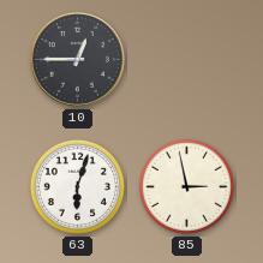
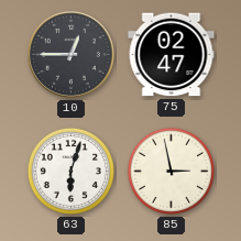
75: none -> 02:47 (172, 55)
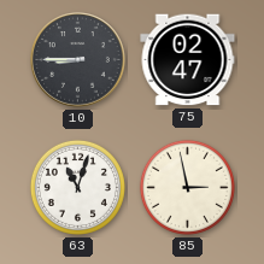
10: 12:45 -> 8:45 (78, 60)
63: 6:03 -> 11:03 (77, 187)
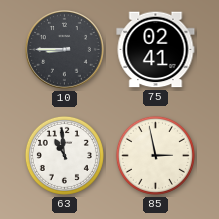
75: 02:47 -> 02:41 (156, 50)
63: 11:03 -> 10:59 (64, 155)
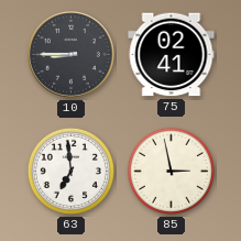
63: 10:59 -> 6:59 (70, 171)
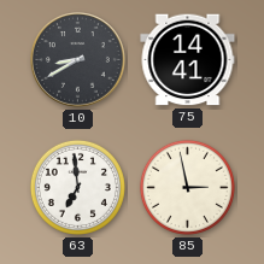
10: 8:45 -> 8:40 (78, 60)
75: 02:41 -> 14:41 (188, 60)
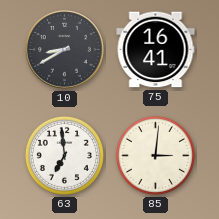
75: 14:41 -> 16:41 (156, 50)
85: 2:58 -> 3:01 (155, 155)
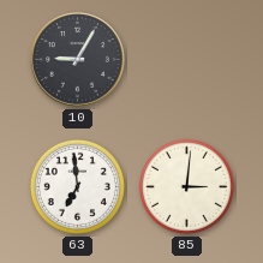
10: 8:40 -> 9:05 (78, 60)
75: 16:41 -> none (156, 50)
